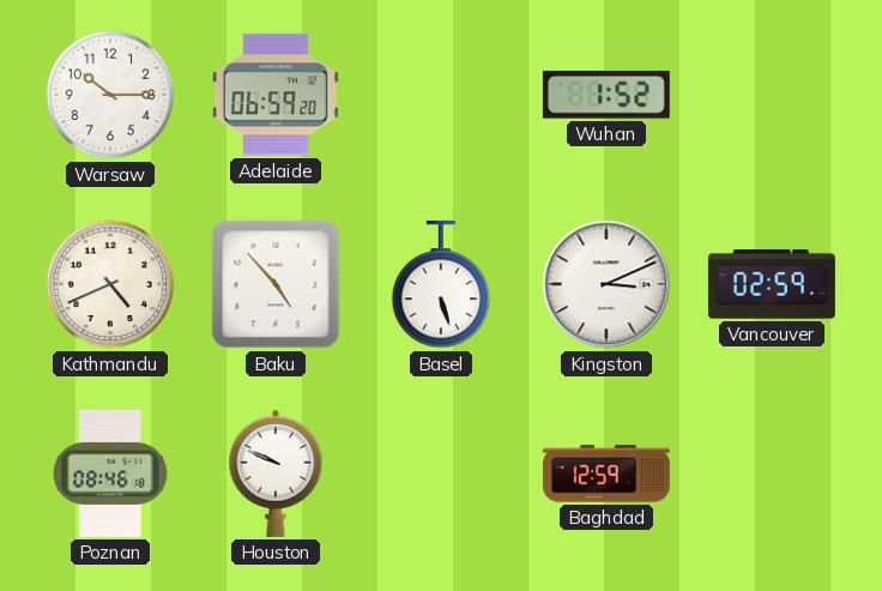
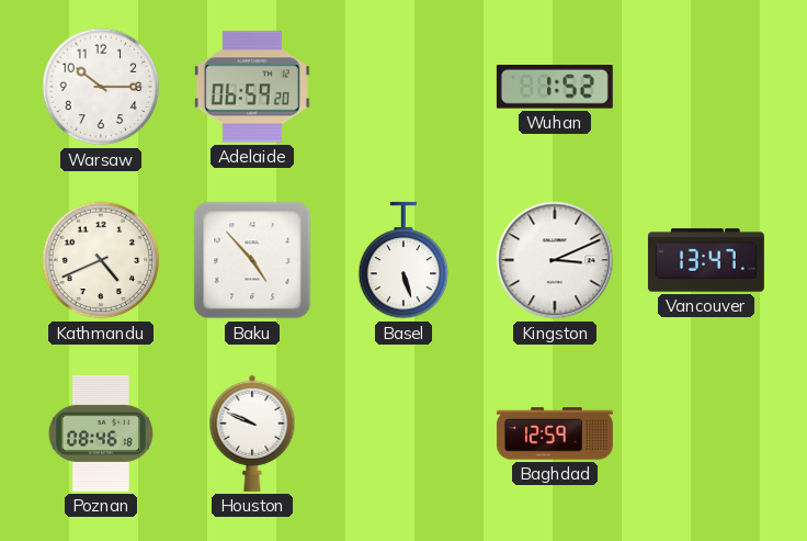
Vancouver: 02:59 -> 13:47 (706, 260)
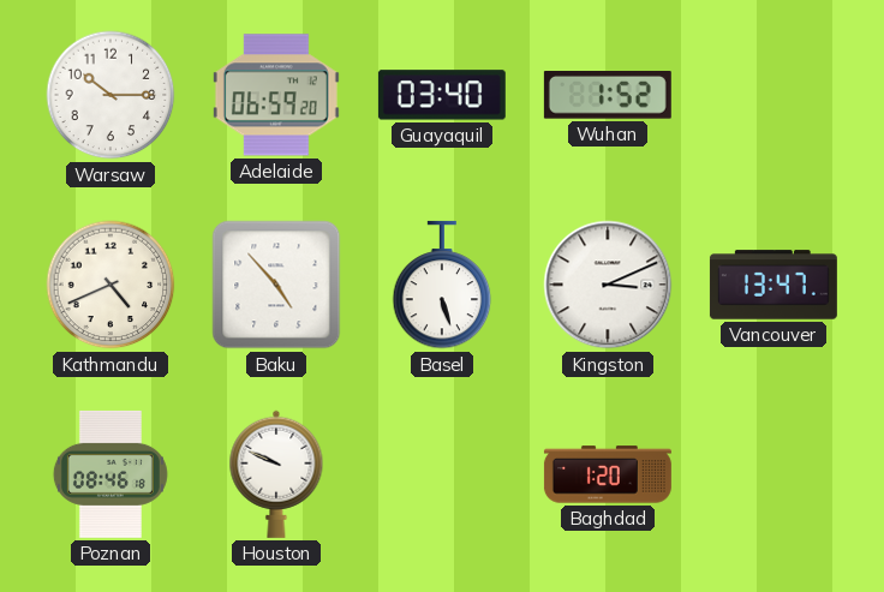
Guayaquil: none -> 03:40 (442, 95)
Baghdad: 12:59 -> 1:20 (608, 474)
